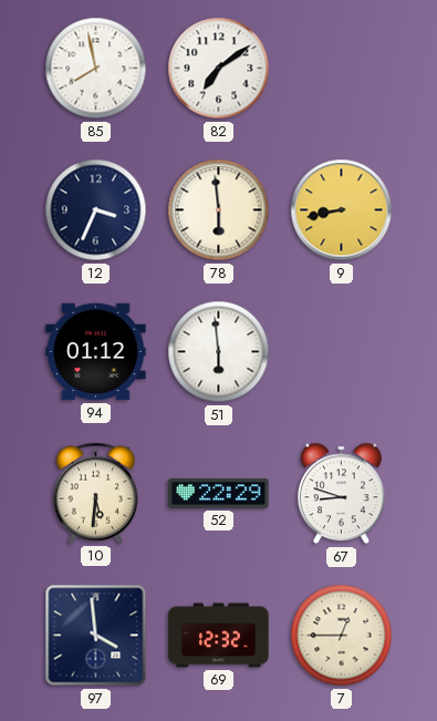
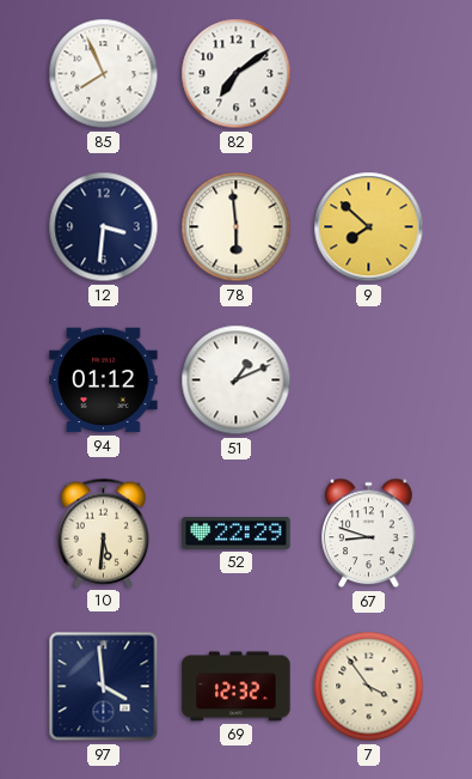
85: 7:58 -> 7:56 (104, 74)
12: 3:34 -> 3:31 (104, 227)
9: 8:43 -> 7:52 (369, 227)
51: 5:59 -> 1:11 (237, 381)
7: 12:45 -> 3:54 (369, 687)
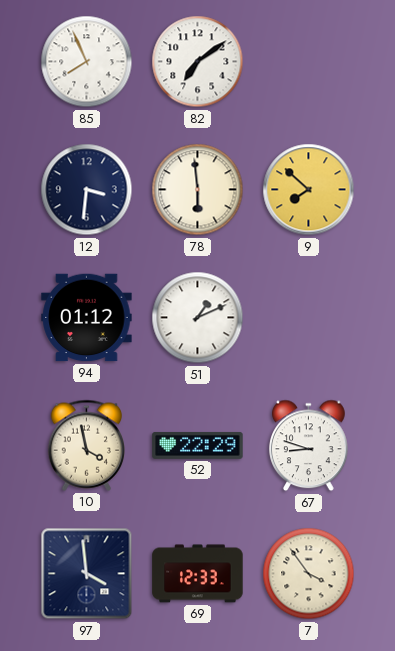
10: 5:31 -> 3:58 (87, 445)
69: 12:32 -> 12:33 (198, 574)
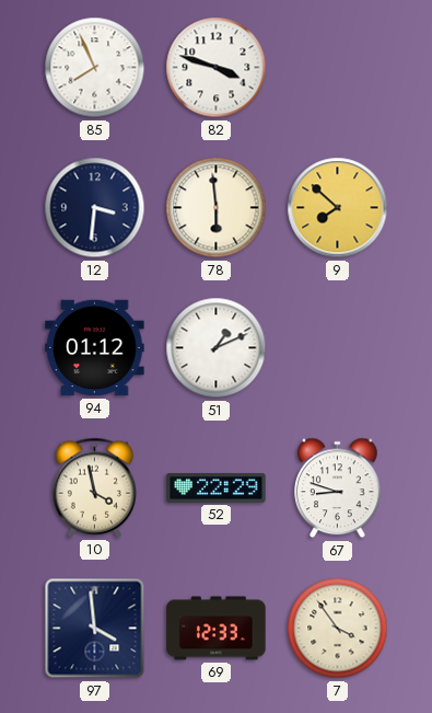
82: 7:09 -> 3:48 (217, 68)
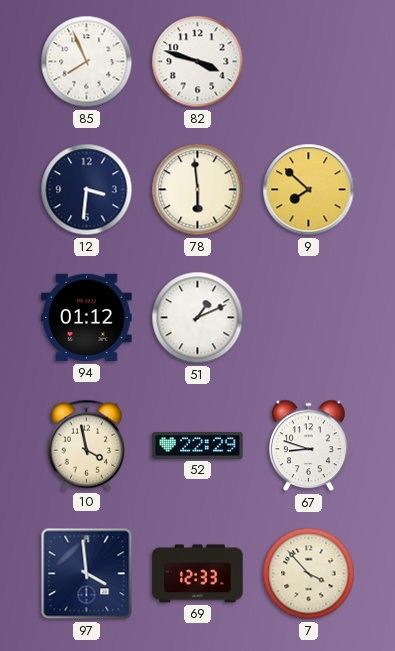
7: 3:54 -> 3:53 (309, 574)
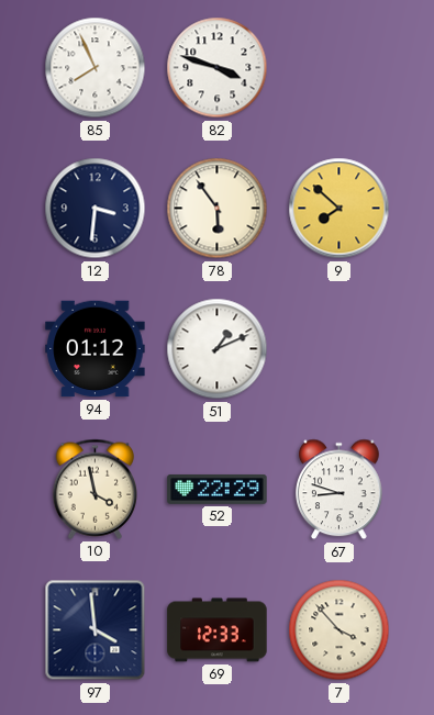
78: 5:59 -> 5:54 (218, 209)
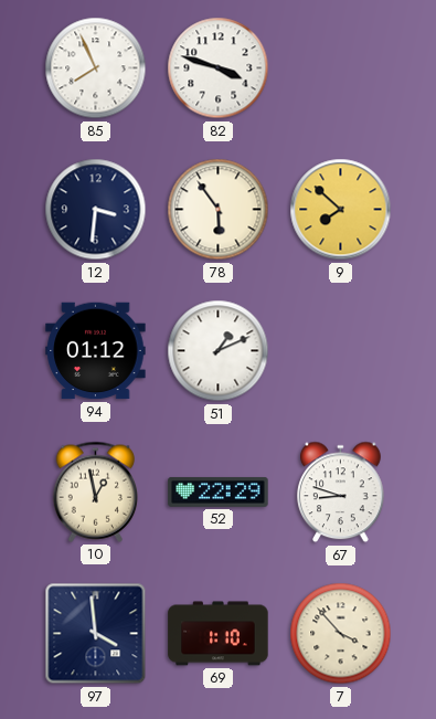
10: 3:58 -> 12:58 (96, 491)
69: 12:33 -> 1:10 (219, 634)
